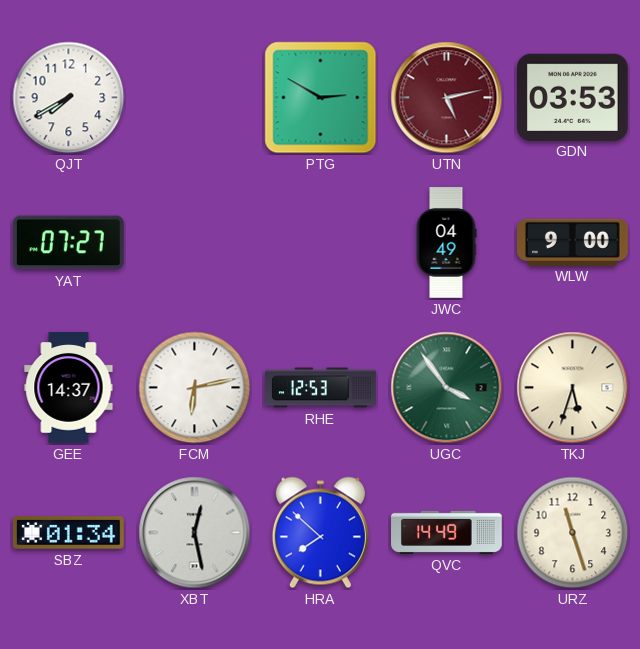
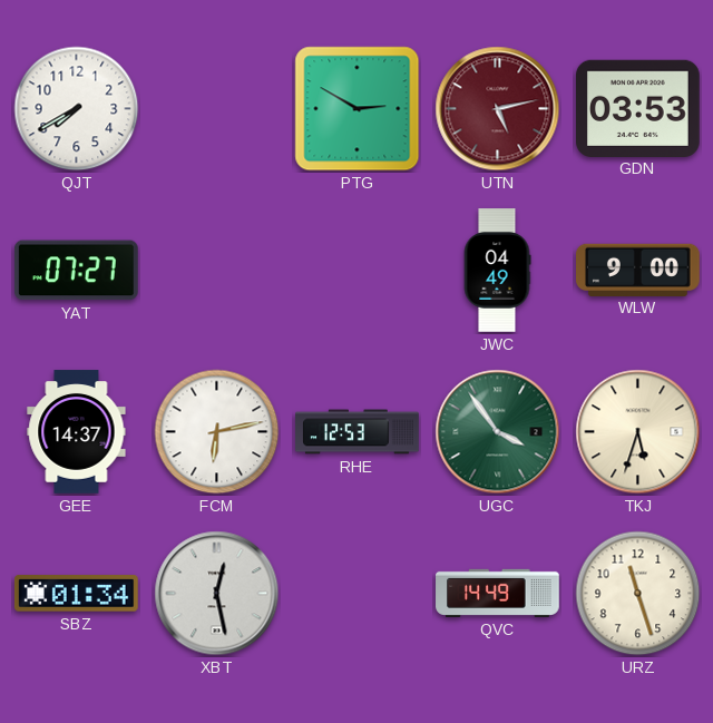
HRA: 7:52 -> none (320, 533)
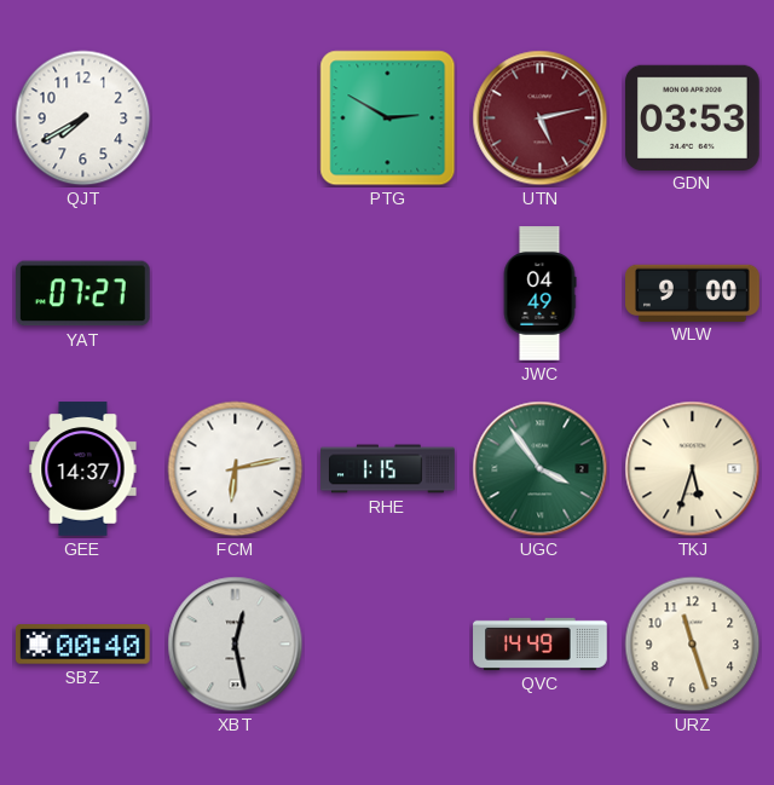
RHE: 12:53 -> 1:15 (388, 469)
SBZ: 01:34 -> 00:40 (82, 645)
